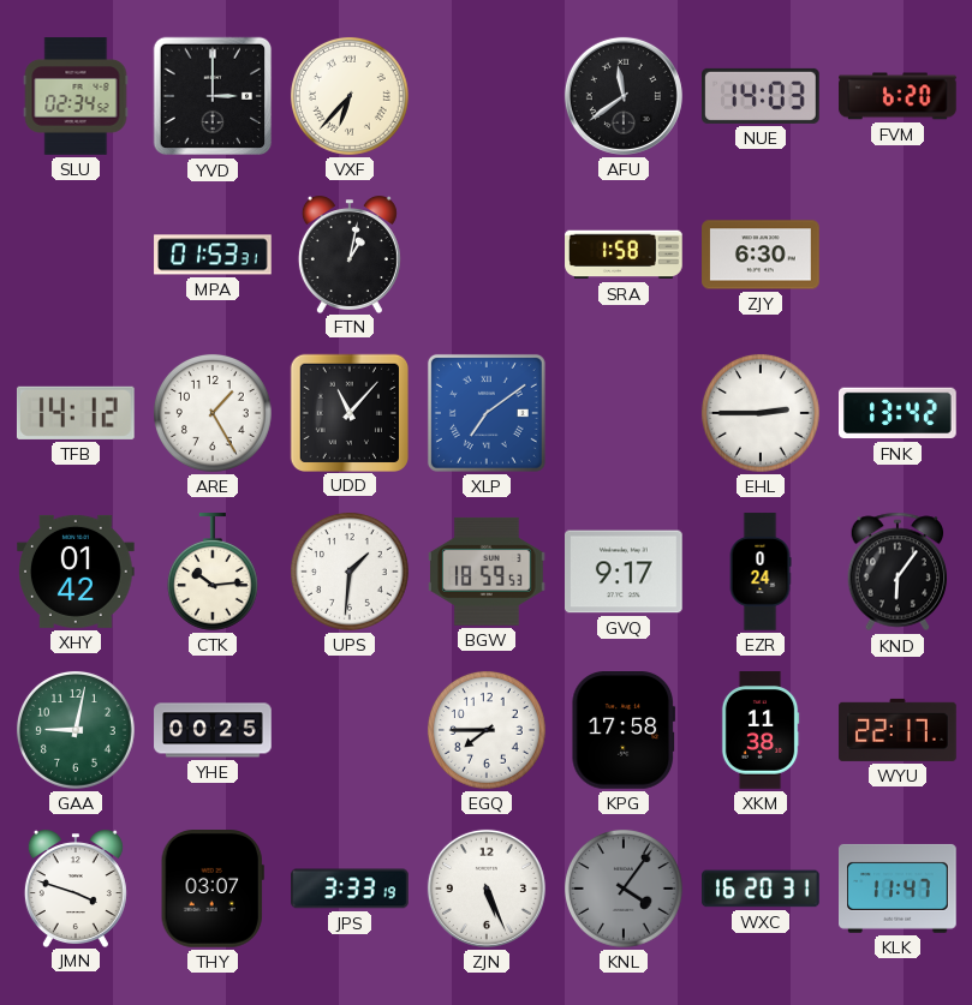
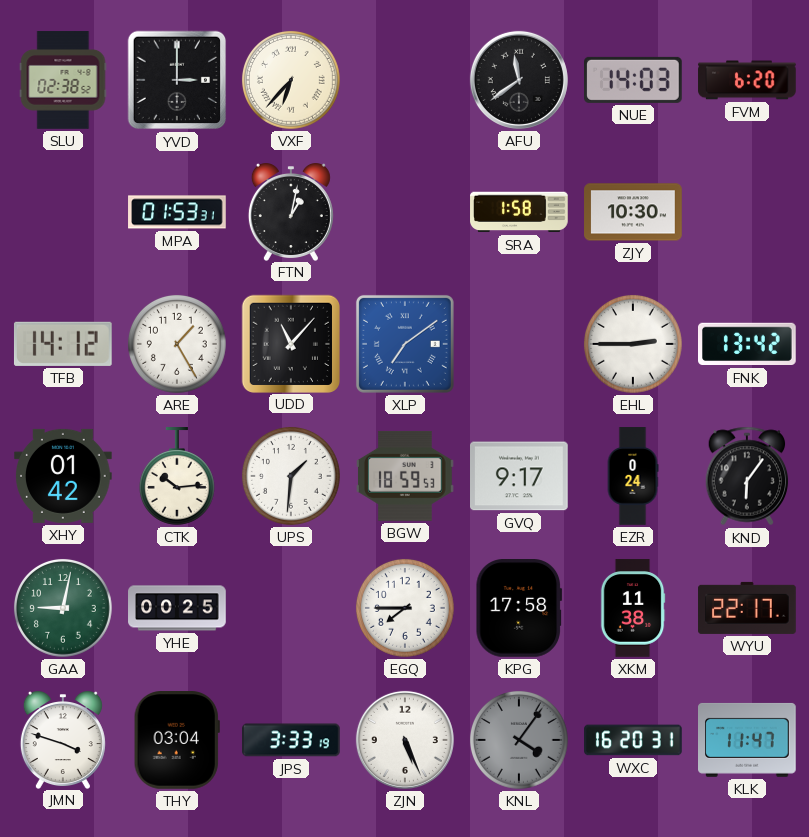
SLU: 02:34 -> 02:38 (63, 80)
ZJY: 6:30 -> 10:30 (633, 212)
THY: 03:07 -> 03:04 (177, 741)
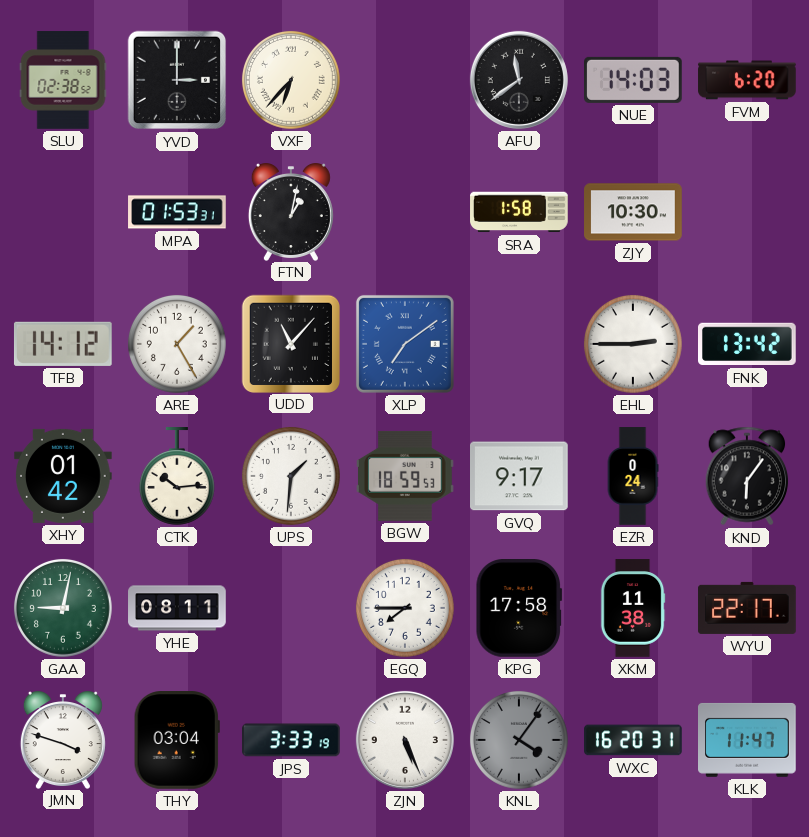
YHE: 00:25 -> 08:11 (177, 608)
